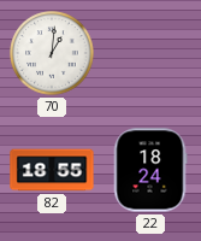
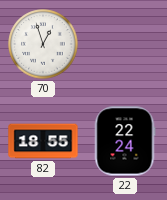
70: 1:01 -> 12:57 (43, 44)
22: 18:24 -> 22:24 (125, 141)
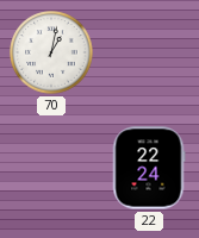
70: 12:57 -> 1:02 (51, 52)
82: 18:55 -> none (43, 141)
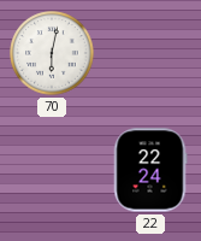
70: 1:02 -> 6:02 (52, 53)
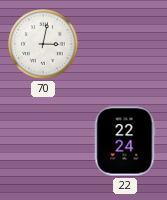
70: 6:02 -> 3:02 (43, 44)
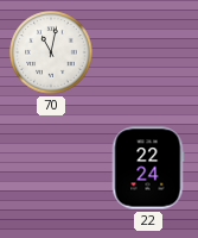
70: 3:02 -> 11:02 (51, 52)
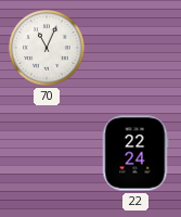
70: 11:02 -> 11:04 (47, 48)
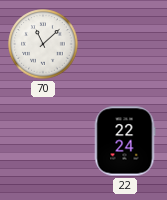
70: 11:04 -> 11:08 (43, 44)
